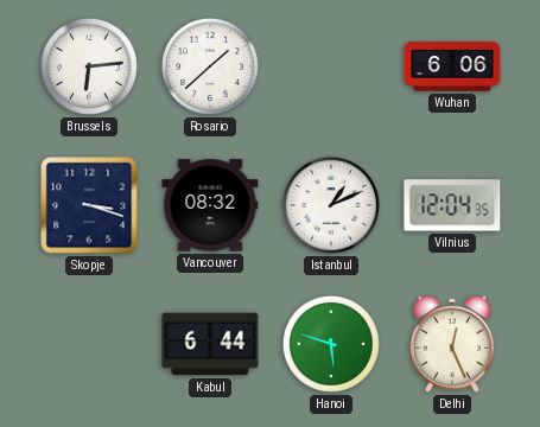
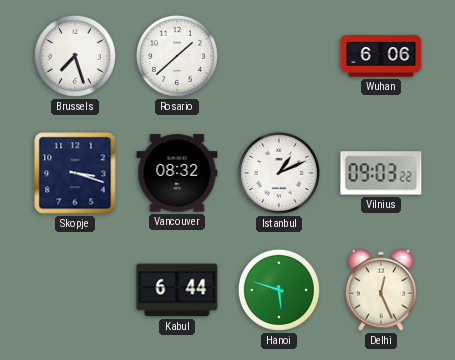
Brussels: 6:14 -> 7:27 (75, 56)
Vilnius: 12:04 -> 09:03 (381, 173)
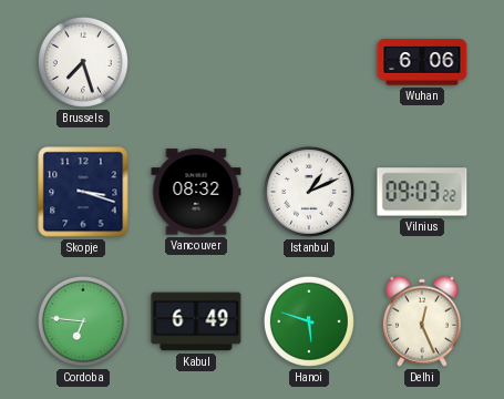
Rosario: 1:38 -> none (177, 56)
Cordoba: none -> 6:46 (83, 321)
Kabul: 6:44 -> 6:49 (196, 321)
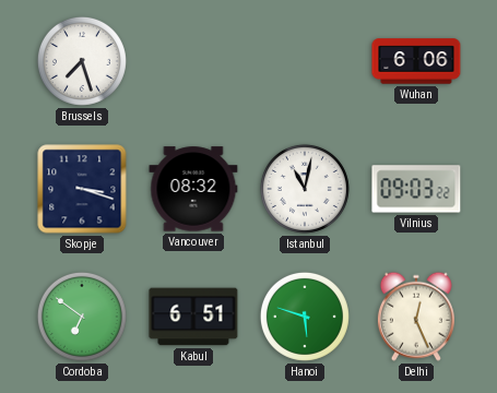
Istanbul: 1:11 -> 11:02 (305, 189)
Cordoba: 6:46 -> 6:51 (82, 317)
Kabul: 6:49 -> 6:51 (193, 317)
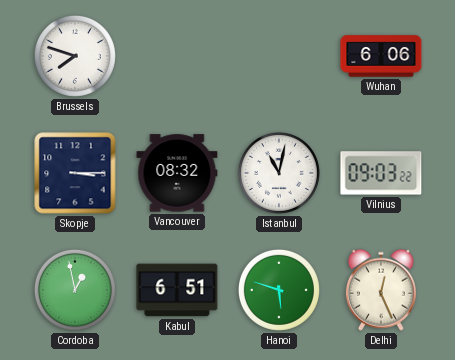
Brussels: 7:27 -> 7:48 (75, 56)
Skopje: 3:18 -> 3:15 (75, 173)
Cordoba: 6:51 -> 12:58 (75, 290)
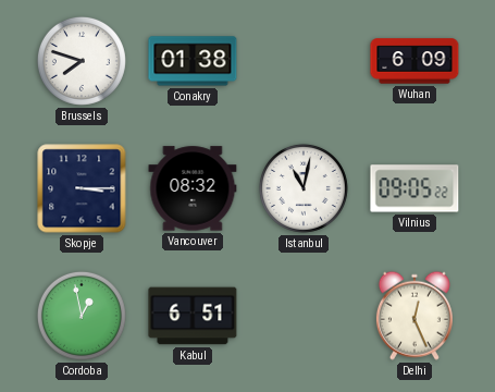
Conakry: none -> 01:38 (193, 61)
Wuhan: 6:06 -> 6:09 (414, 61)
Vilnius: 09:03 -> 09:05 (414, 188)
Hanoi: 5:48 -> none (279, 290)
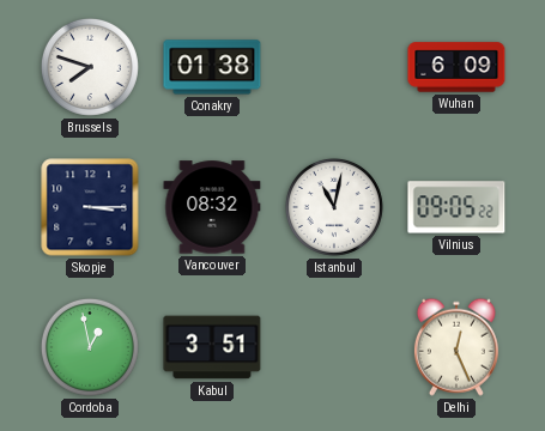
Kabul: 6:51 -> 3:51 (212, 347)
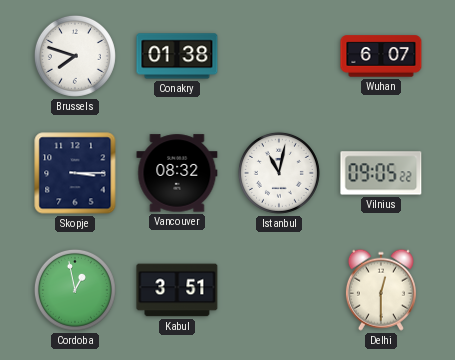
Wuhan: 6:09 -> 6:07 (381, 56)
Delhi: 12:26 -> 12:30 (381, 290)
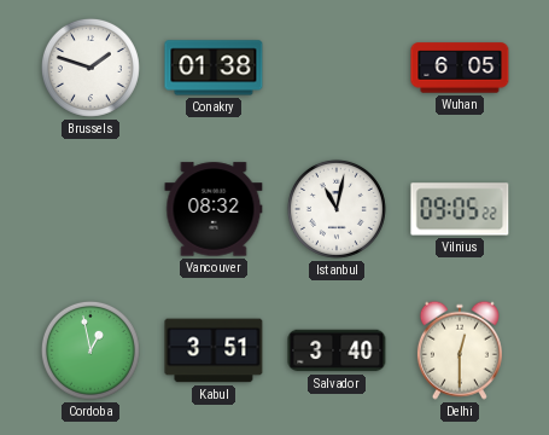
Brussels: 7:48 -> 1:48 (90, 68)
Wuhan: 6:07 -> 6:05 (460, 68)
Skopje: 3:15 -> none (75, 173)
Salvador: none -> 3:40 (337, 350)
